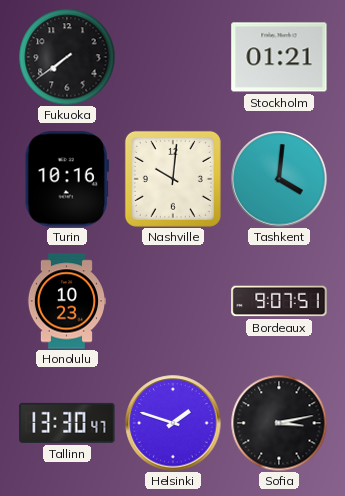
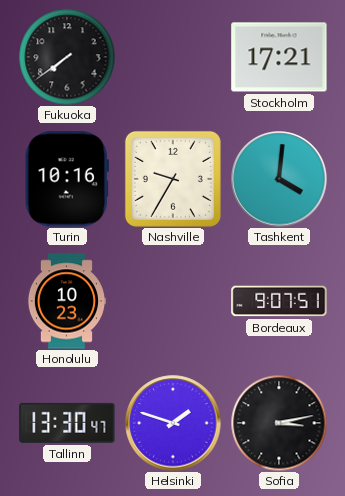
Stockholm: 01:21 -> 17:21 (279, 57)
Nashville: 10:01 -> 9:35 (173, 179)
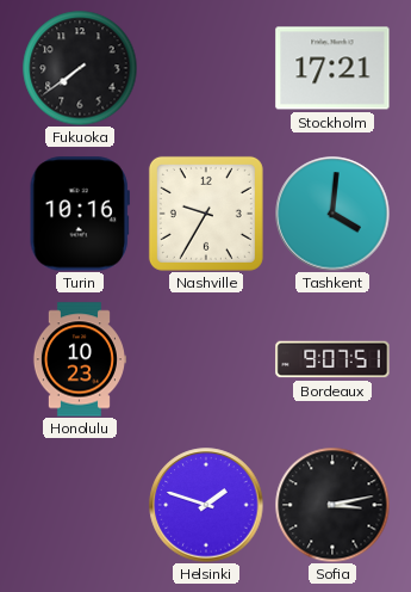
Tallinn: 13:30 -> none (67, 423)
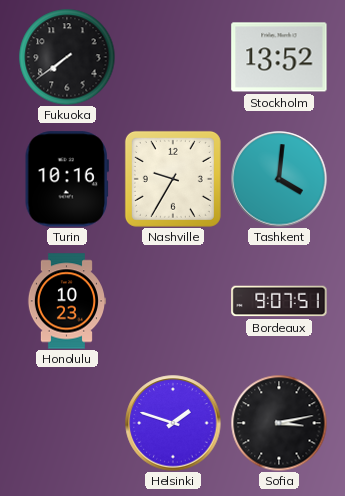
Stockholm: 17:21 -> 13:52 (279, 57)
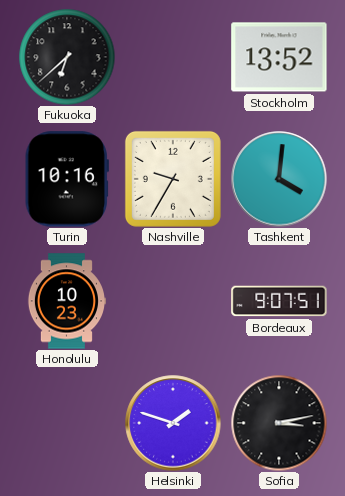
Fukuoka: 7:39 -> 6:38 (67, 57)
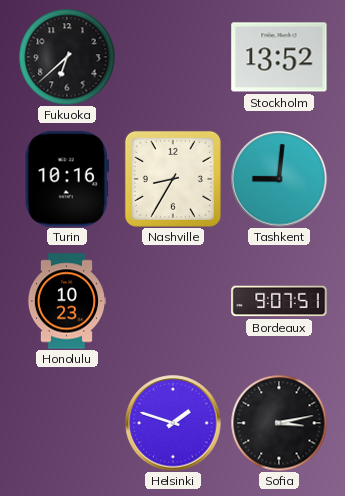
Nashville: 9:35 -> 8:35 (173, 179)
Tashkent: 4:01 -> 9:01 (279, 179)
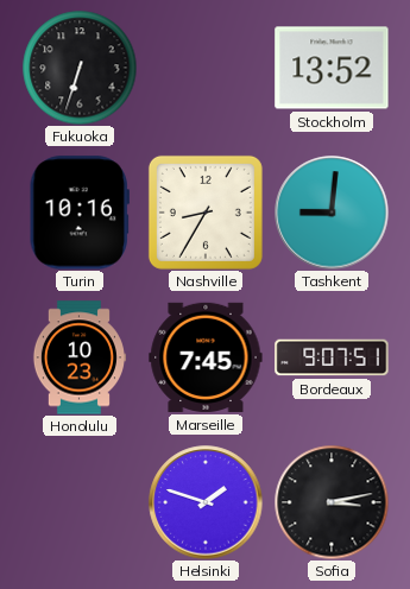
Fukuoka: 6:38 -> 6:33 (80, 68)
Marseille: none -> 7:45 (206, 357)
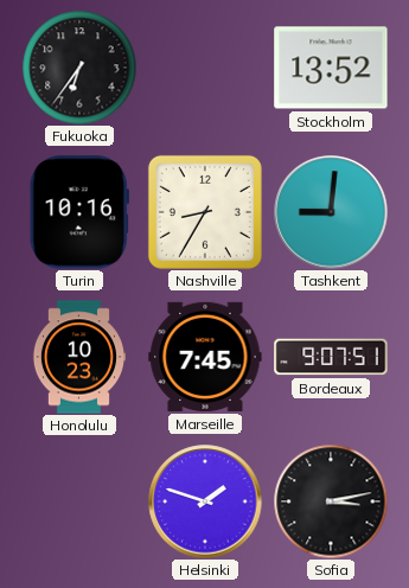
Fukuoka: 6:33 -> 6:36 (79, 68)
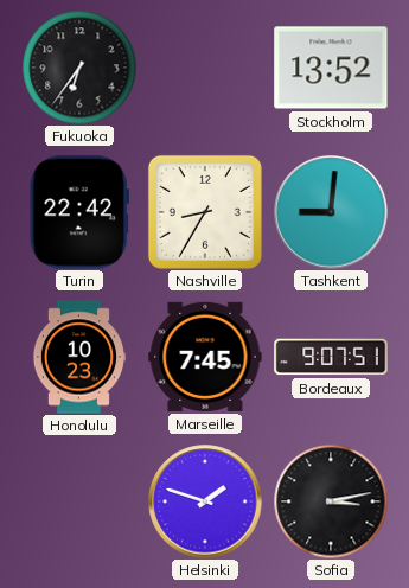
Turin: 10:16 -> 22:42 (79, 212)
